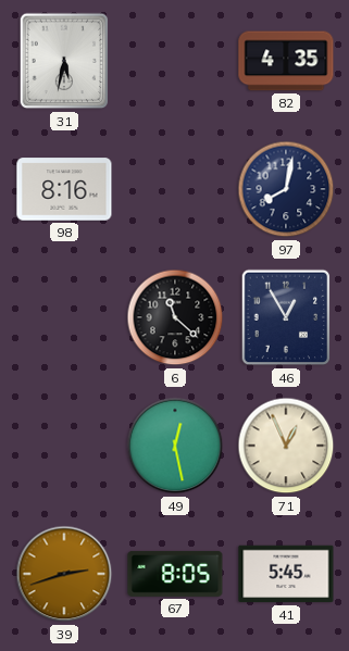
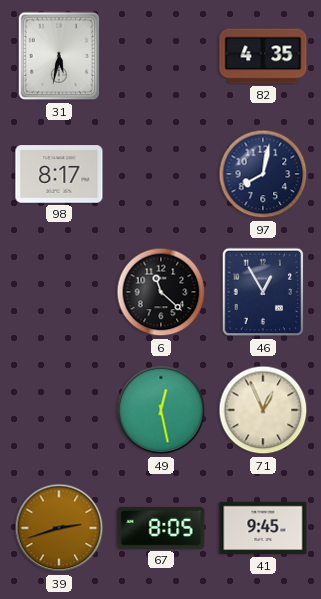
98: 8:16 -> 8:17 (59, 174)
41: 5:45 -> 9:45 (263, 528)
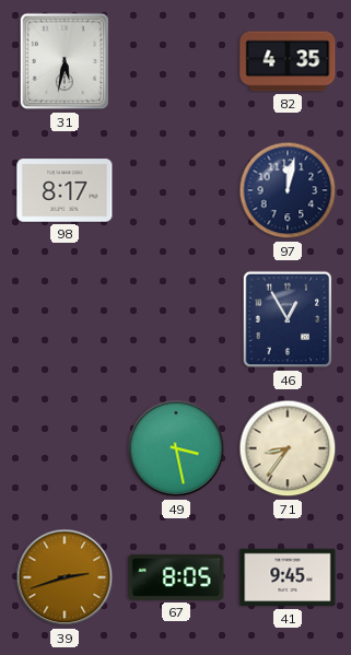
97: 8:02 -> 12:02 (288, 190)
6: 11:22 -> none (161, 292)
49: 12:28 -> 3:28 (176, 448)
71: 12:56 -> 8:36 (288, 448)
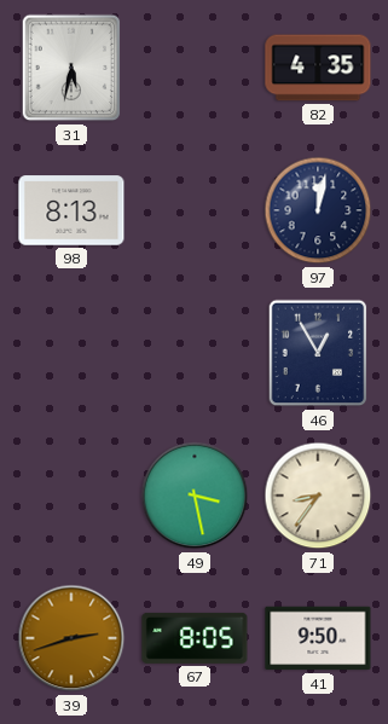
98: 8:17 -> 8:13 (71, 210)
41: 9:45 -> 9:50 (318, 638)
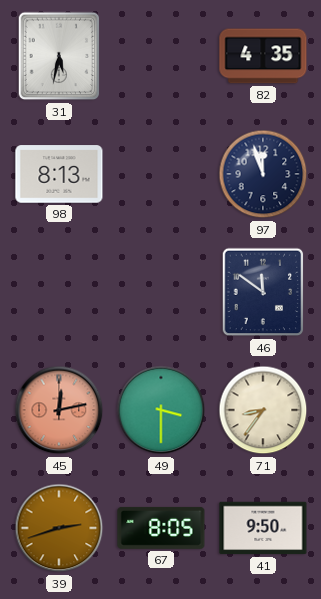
97: 12:02 -> 11:57 (263, 174)
46: 12:55 -> 11:51 (263, 292)
45: none -> 12:13 (59, 410)
49: 3:28 -> 3:30 (161, 410)
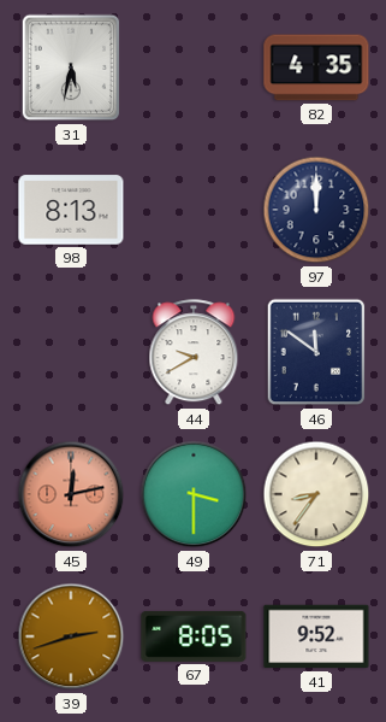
97: 11:57 -> 12:00 (316, 210)
44: none -> 9:40 (194, 353)
41: 9:50 -> 9:52 (316, 636)
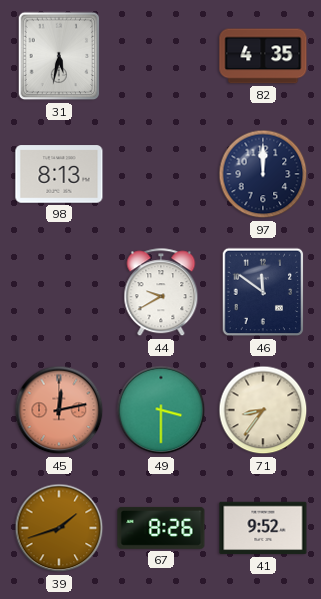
39: 2:42 -> 1:42 (59, 528)
67: 8:05 -> 8:26 (161, 528)
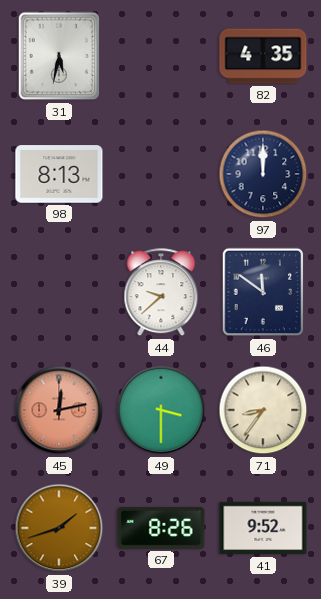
44: 9:40 -> 9:38 (161, 293)
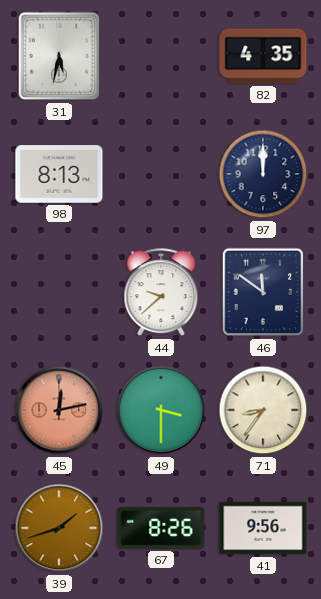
41: 9:52 -> 9:56 (263, 528)
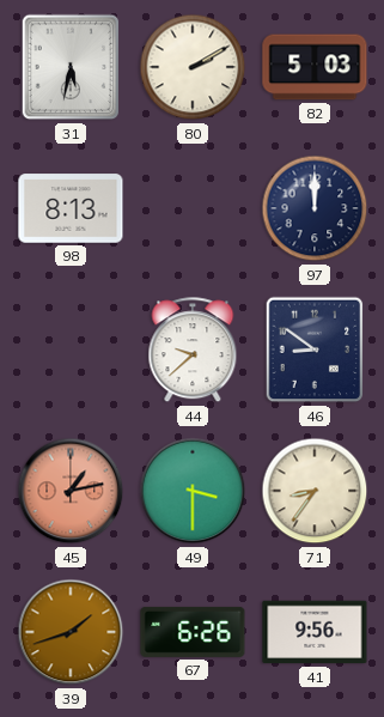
80: none -> 2:10 (193, 67)
82: 4:35 -> 5:03 (315, 67)
46: 11:51 -> 8:51 (315, 350)
45: 12:13 -> 1:13 (71, 491)
67: 8:26 -> 6:26 (193, 632)
